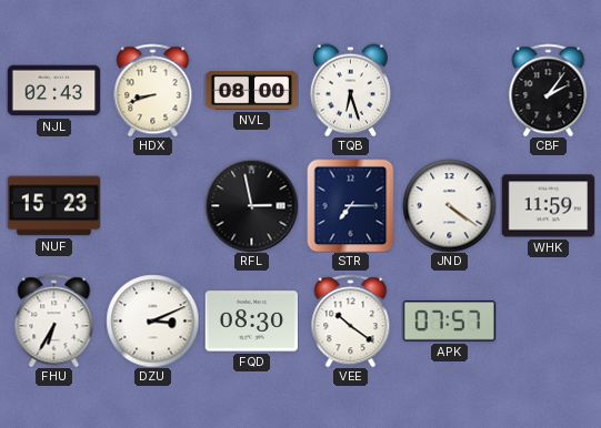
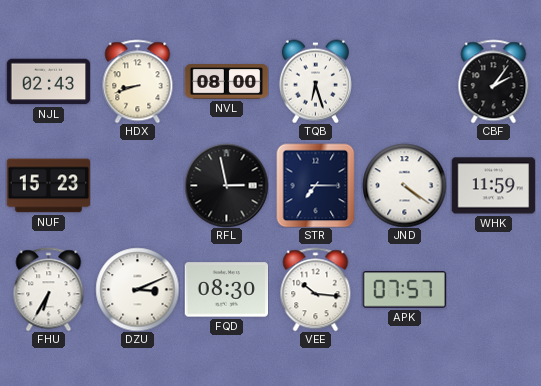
VEE: 10:21 -> 10:16 (316, 289)
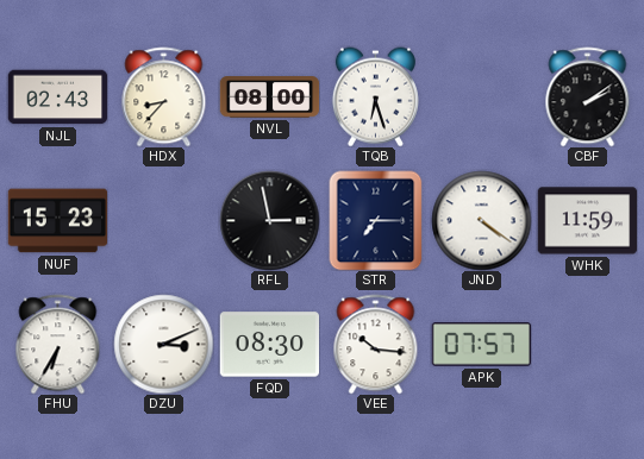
HDX: 8:42 -> 8:37 (164, 96)
CBF: 2:06 -> 2:09 (588, 96)
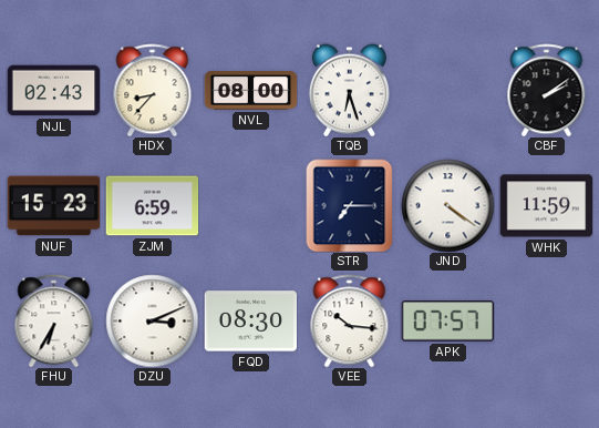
ZJM: none -> 6:59 (152, 206)
RFL: 2:58 -> none (269, 220)
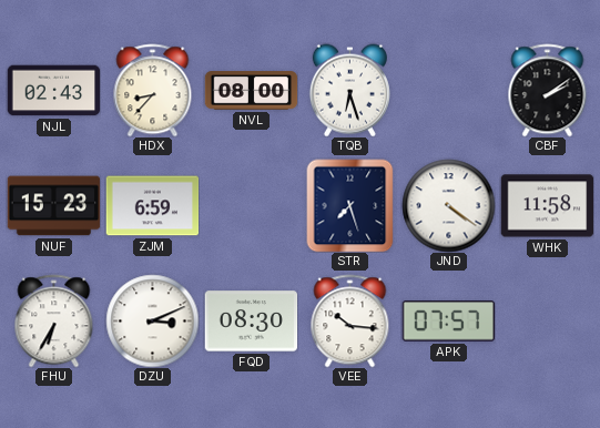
STR: 7:15 -> 7:27 (350, 205)
WHK: 11:59 -> 11:58 (547, 206)
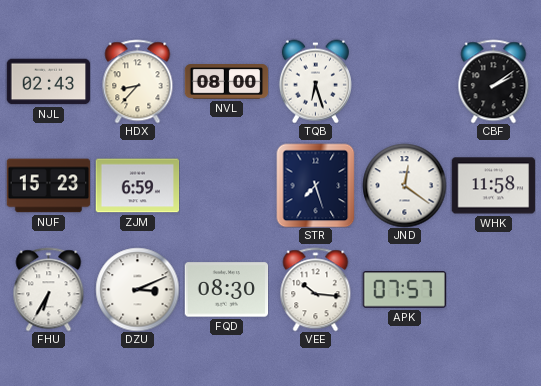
JND: 4:21 -> 12:21 (404, 185)
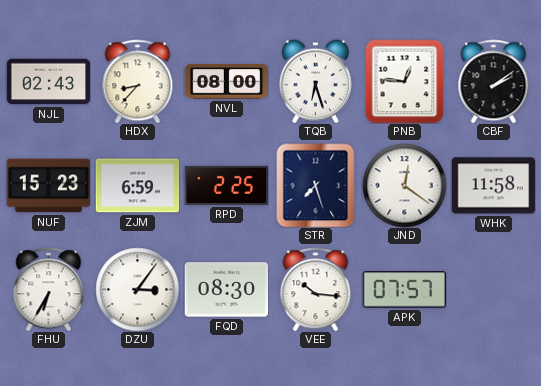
PNB: none -> 12:46 (405, 81)
RPD: none -> 2:25 (226, 185)
DZU: 3:11 -> 3:06 (137, 289)
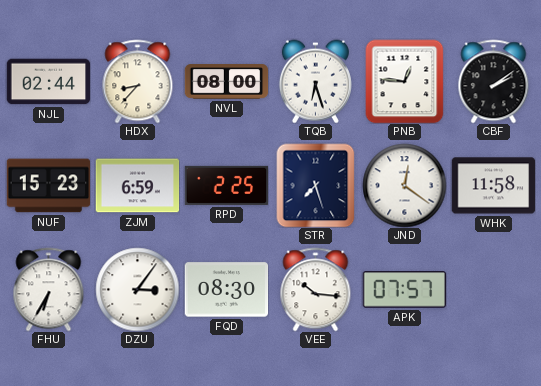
NJL: 02:43 -> 02:44 (48, 82)
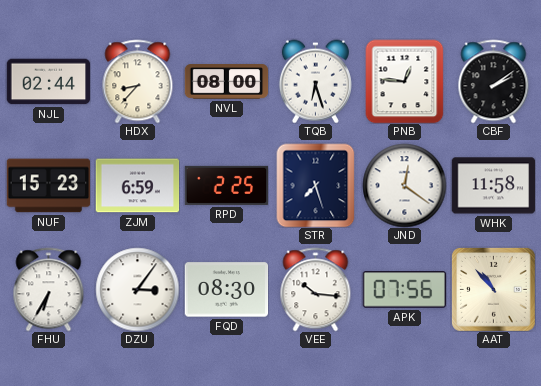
APK: 07:57 -> 07:56 (404, 290)
AAT: none -> 10:53 (493, 289)
